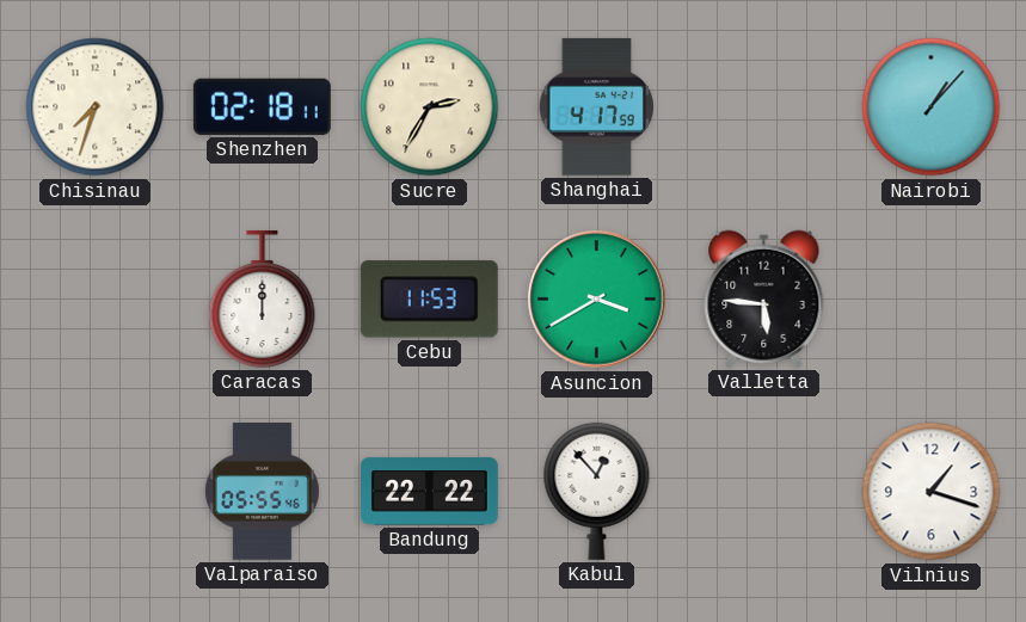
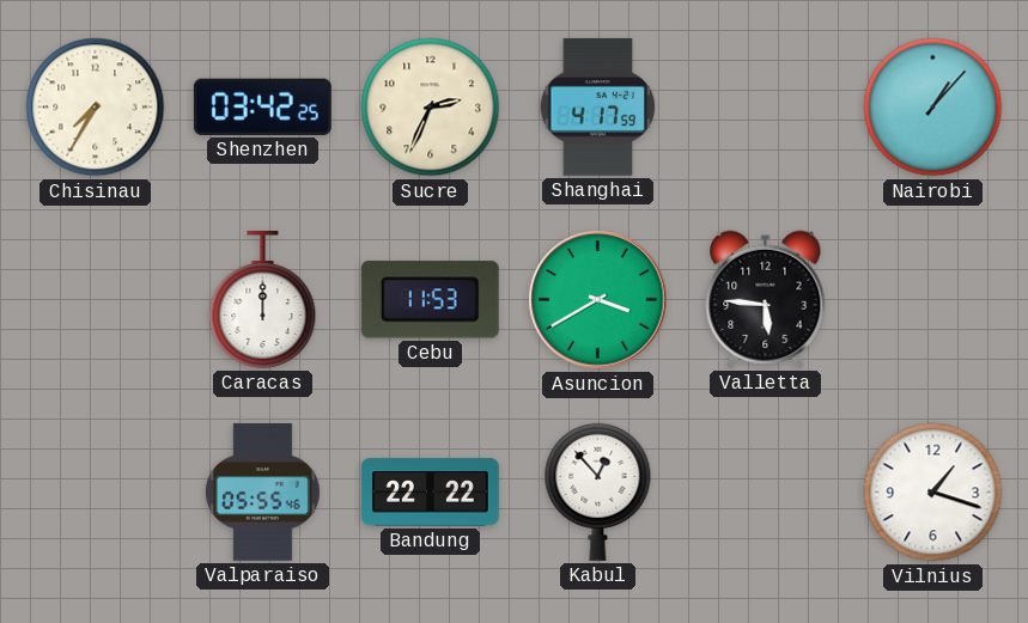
Chisinau: 7:33 -> 7:35 (96, 108)
Shenzhen: 02:18 -> 03:42 (262, 106)
Sucre: 2:35 -> 2:34 (431, 108)
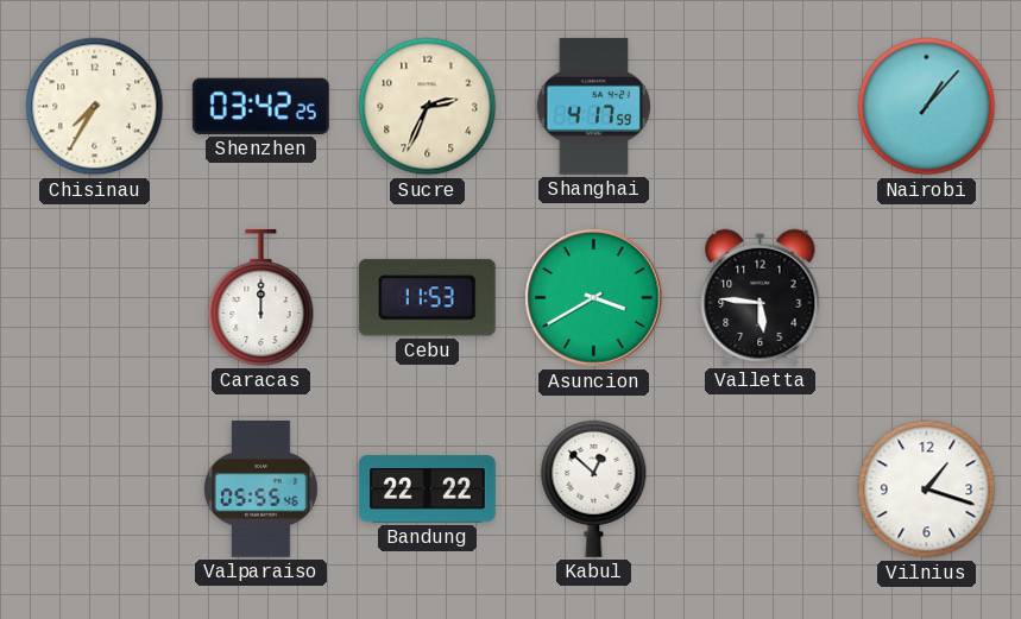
Kabul: 12:53 -> 12:52 (594, 488)
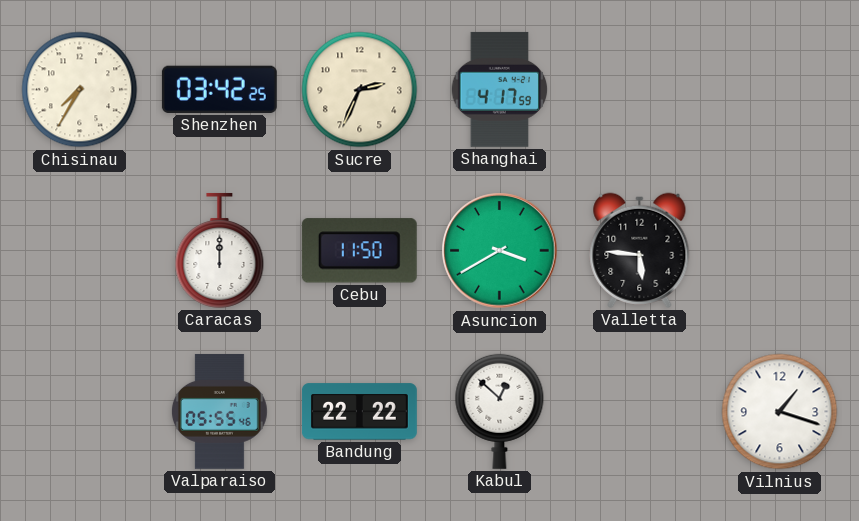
Nairobi: 1:07 -> none (927, 107)
Cebu: 11:53 -> 11:50 (359, 251)
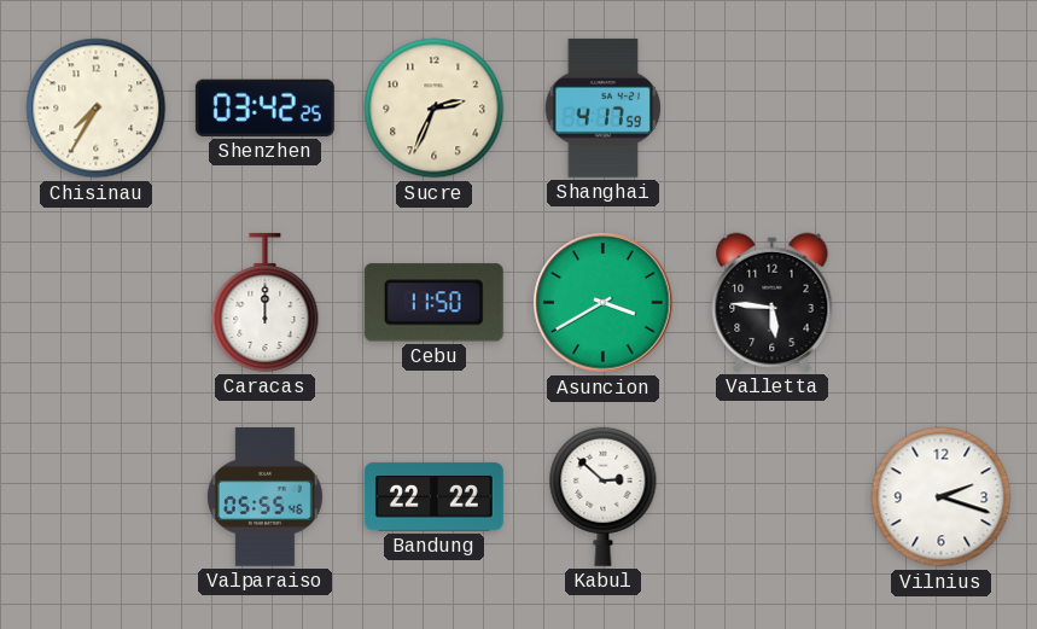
Kabul: 12:52 -> 2:52 (604, 496)
Vilnius: 1:18 -> 2:18 (942, 497)
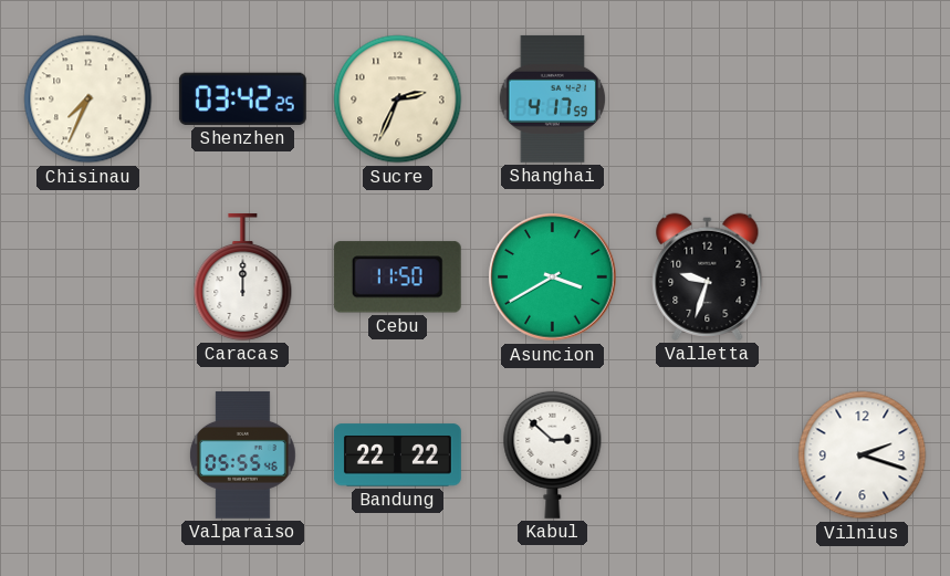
Chisinau: 7:35 -> 7:34 (88, 100)
Valletta: 5:46 -> 9:33 (708, 276)
